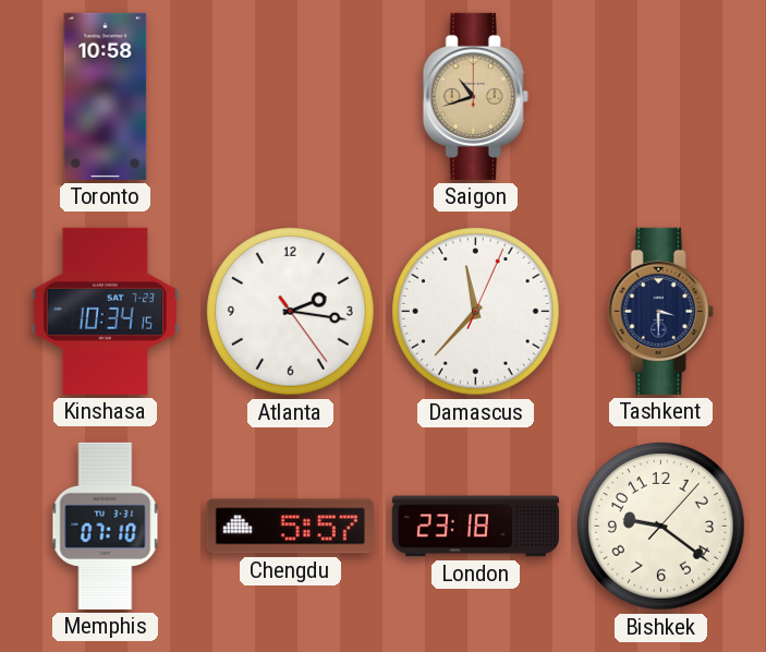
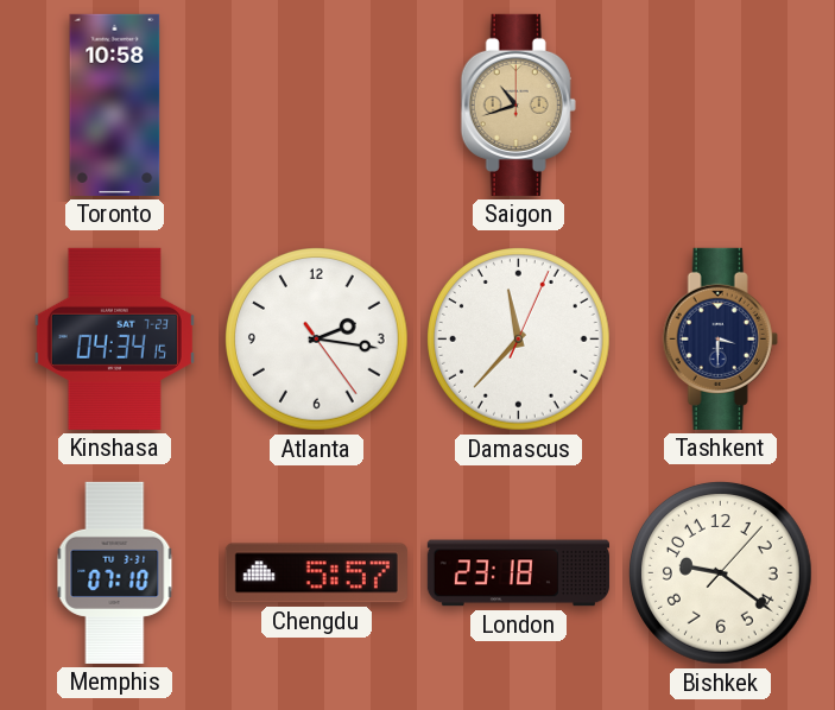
Kinshasa: 10:34 -> 04:34 (114, 338)
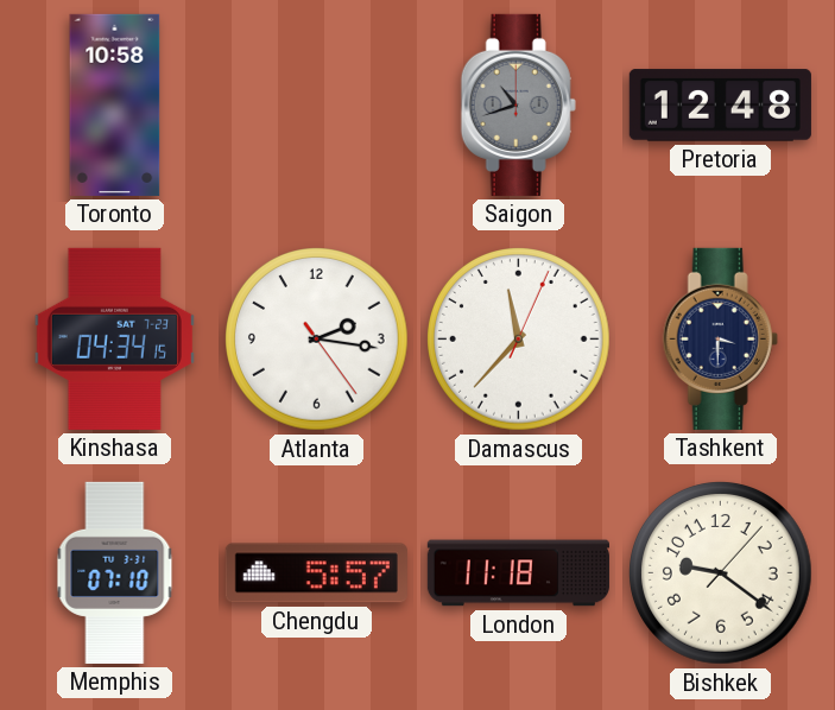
Saigon dial: champagne -> grey (518, 104)
Pretoria: none -> 12:48 (720, 106)
London: 23:18 -> 11:18 (518, 573)
